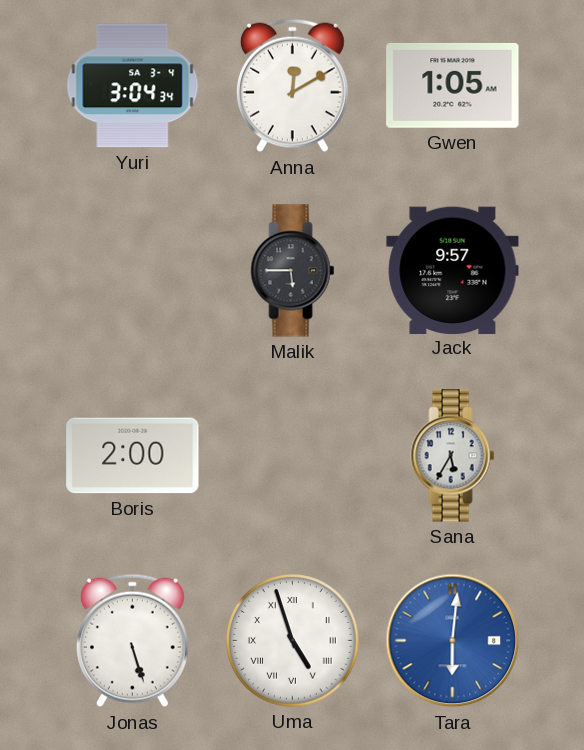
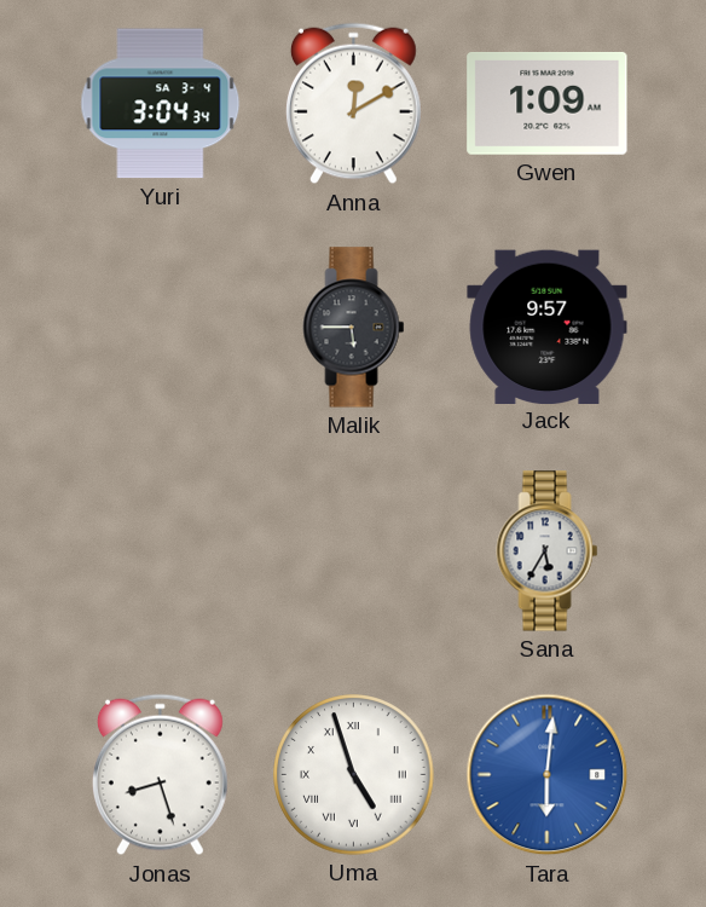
Gwen: 1:05 -> 1:09 (548, 103)
Boris: 2:00 -> none (133, 456)
Jonas: 5:27 -> 8:27 (160, 775)
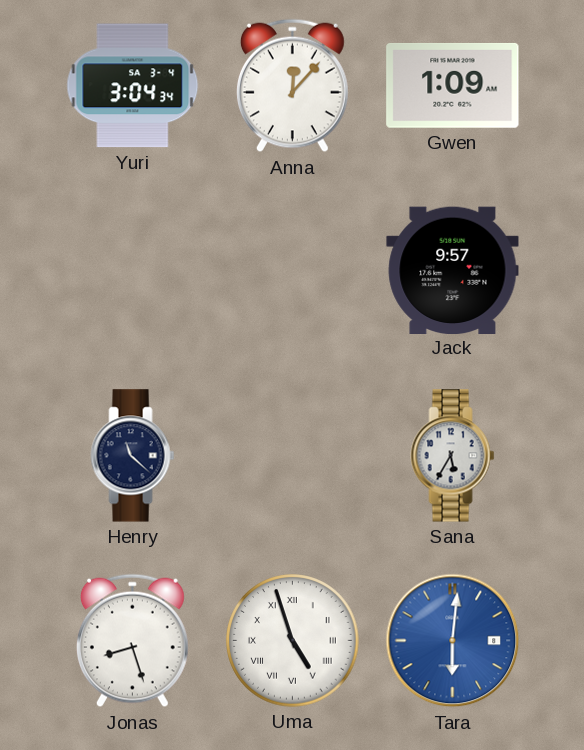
Anna: 12:10 -> 12:07 (292, 86)
Malik: 5:45 -> none (354, 328)
Henry: none -> 11:22 (133, 456)
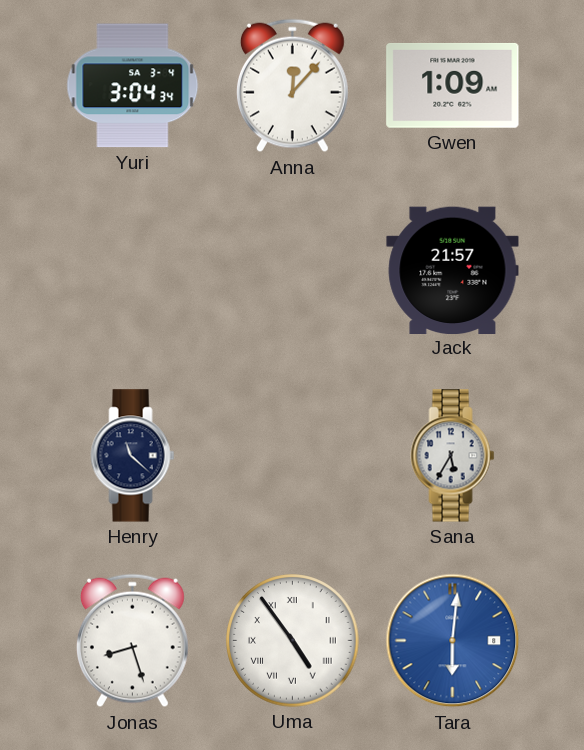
Jack: 9:57 -> 21:57 (453, 270)
Uma: 4:57 -> 4:54 (293, 641)
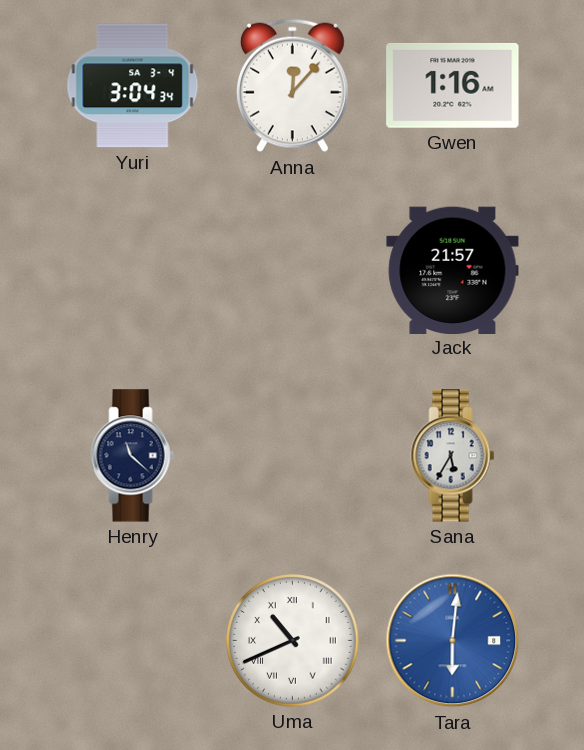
Gwen: 1:09 -> 1:16 (453, 85)
Jonas: 8:27 -> none (132, 641)
Uma: 4:54 -> 10:41 (293, 641)
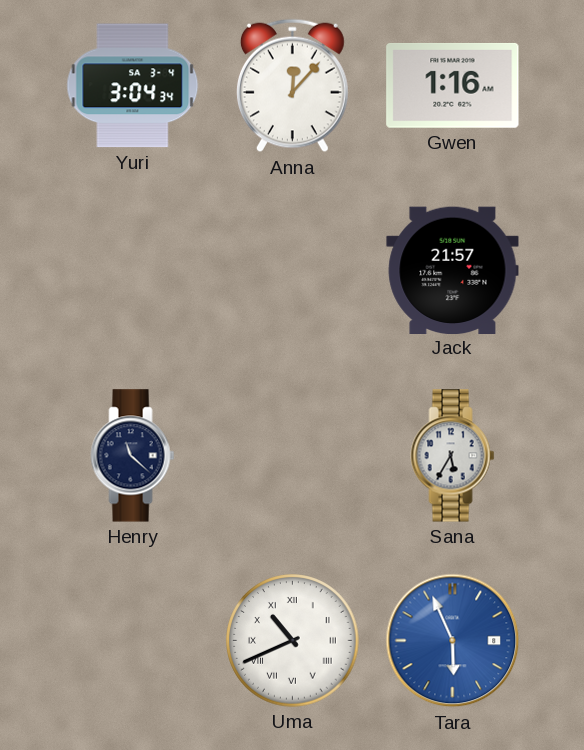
Tara: 6:01 -> 5:56 (453, 641)
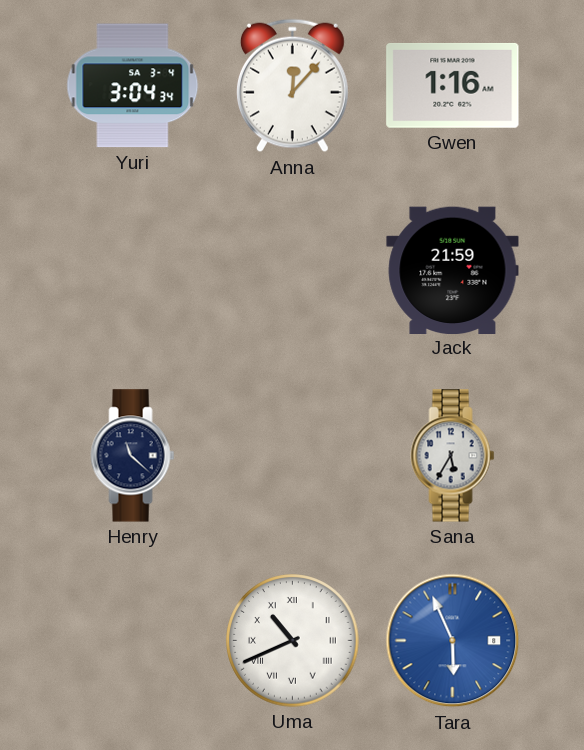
Jack: 21:57 -> 21:59 (453, 270)
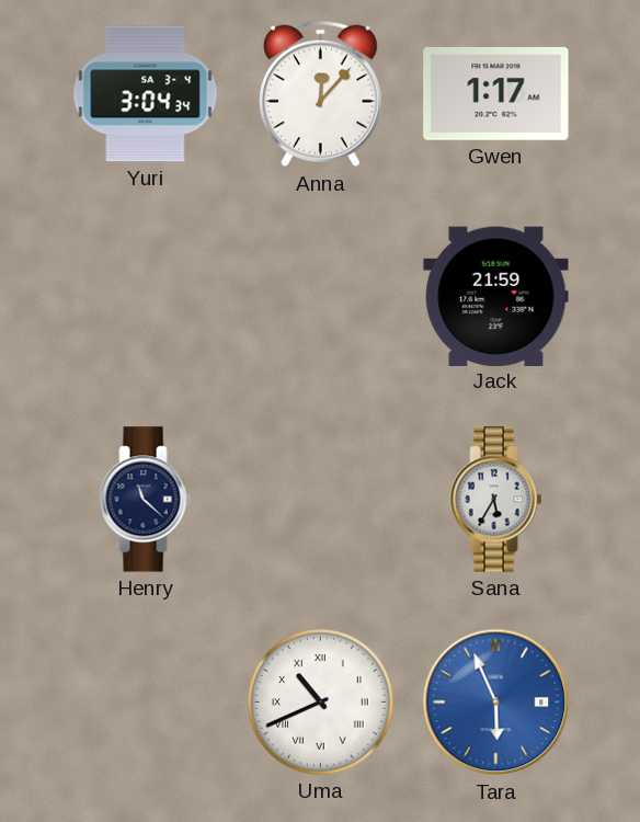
Gwen: 1:16 -> 1:17 (496, 93)
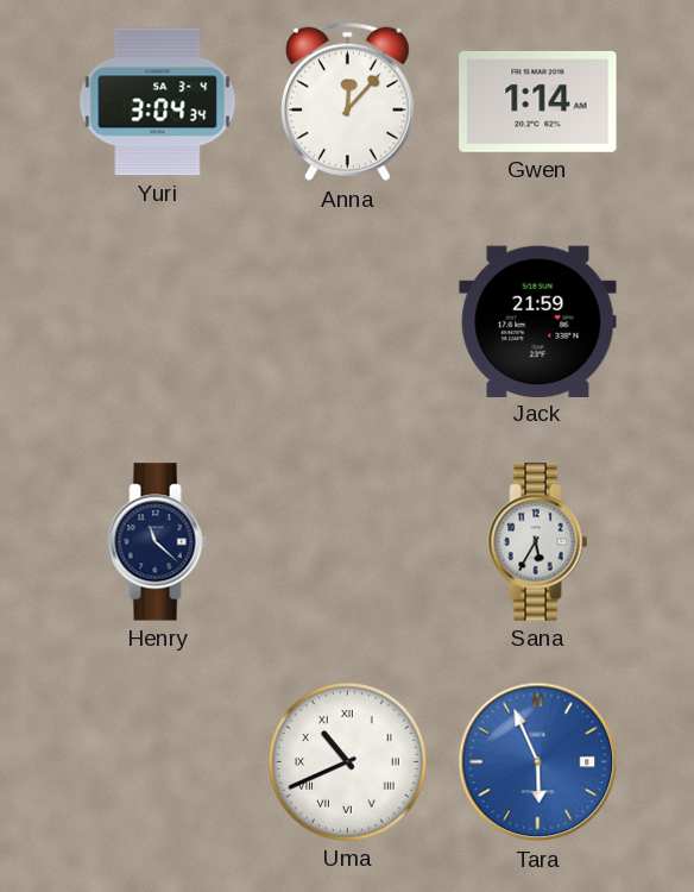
Gwen: 1:17 -> 1:14 (538, 101)
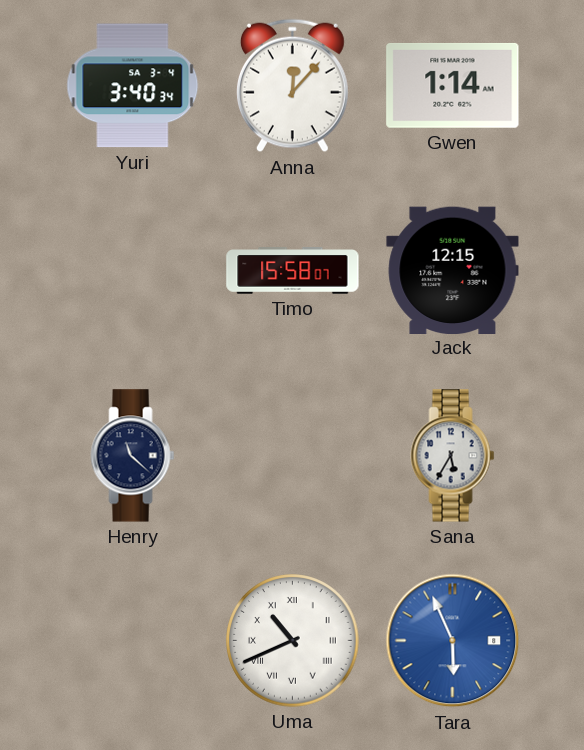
Yuri: 3:04 -> 3:40 (133, 86)
Timo: none -> 15:58 (293, 271)
Jack: 21:59 -> 12:15 (453, 270)
